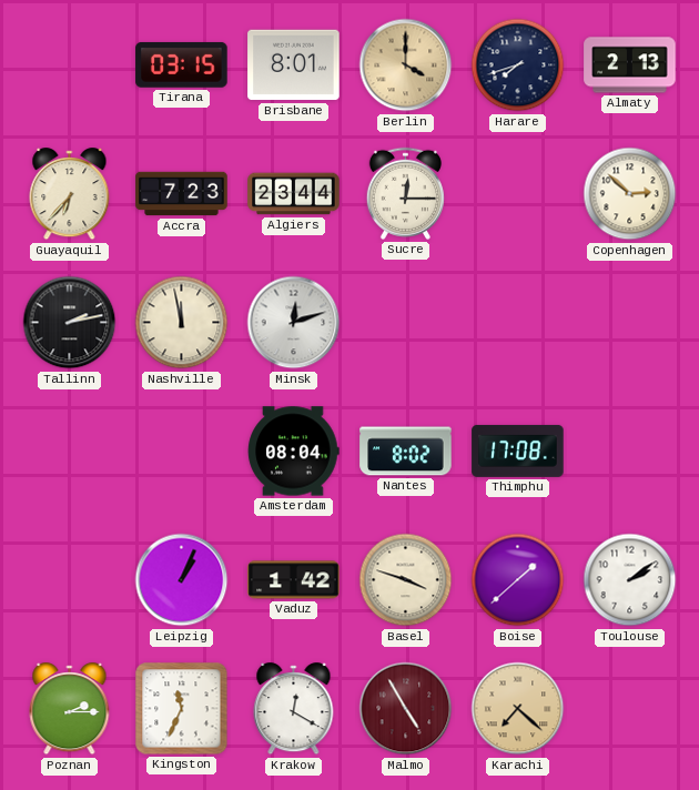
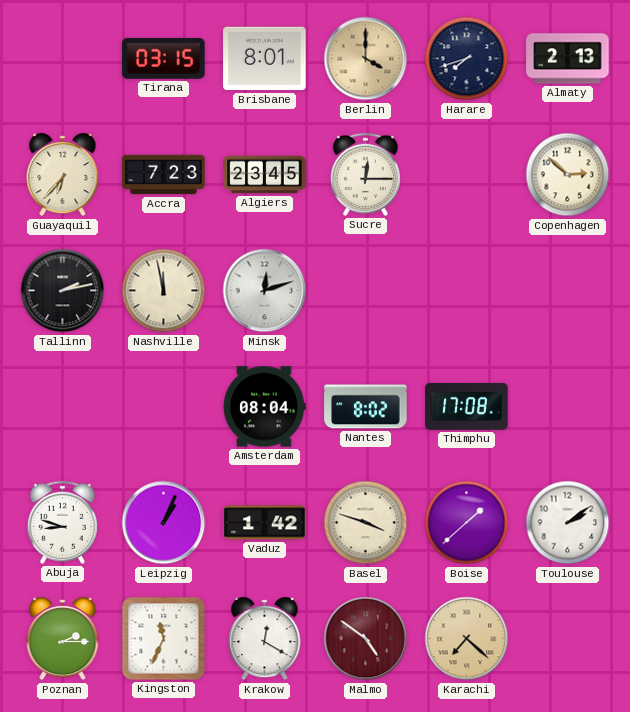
Algiers: 23:44 -> 23:45 (265, 175)
Abuja: none -> 8:48 (62, 522)
Malmo: 4:55 -> 4:51 (366, 639)
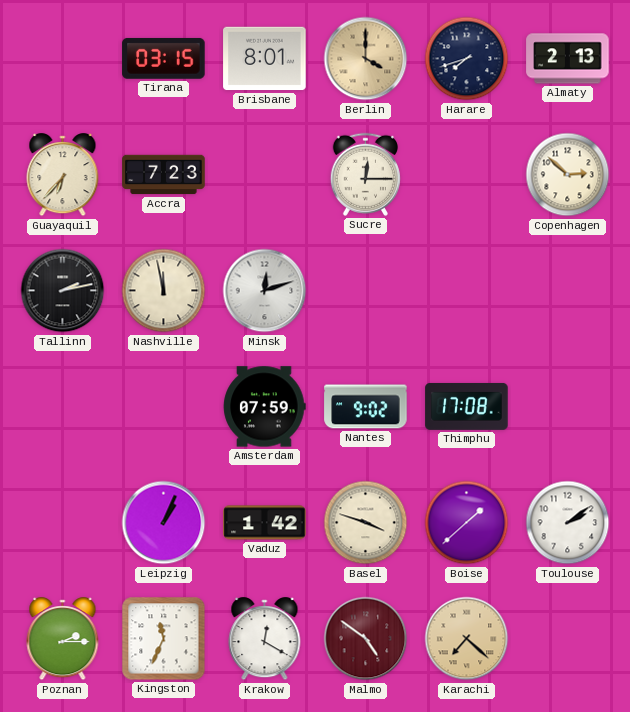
Algiers: 23:45 -> none (265, 175)
Amsterdam: 08:04 -> 07:59 (265, 407)
Nantes: 8:02 -> 9:02 (366, 407)
Abuja: 8:48 -> none (62, 522)
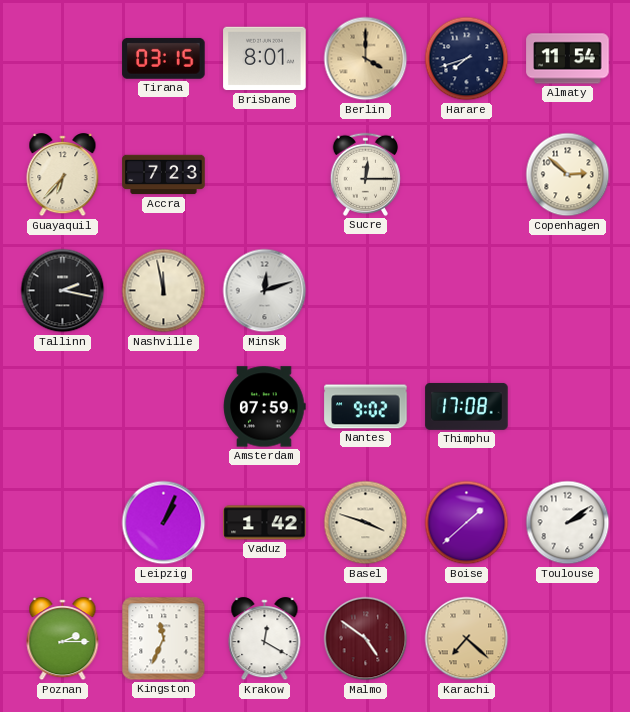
Almaty: 2:13 -> 11:54 (568, 59)
Tallinn: 2:13 -> 2:17 (63, 291)
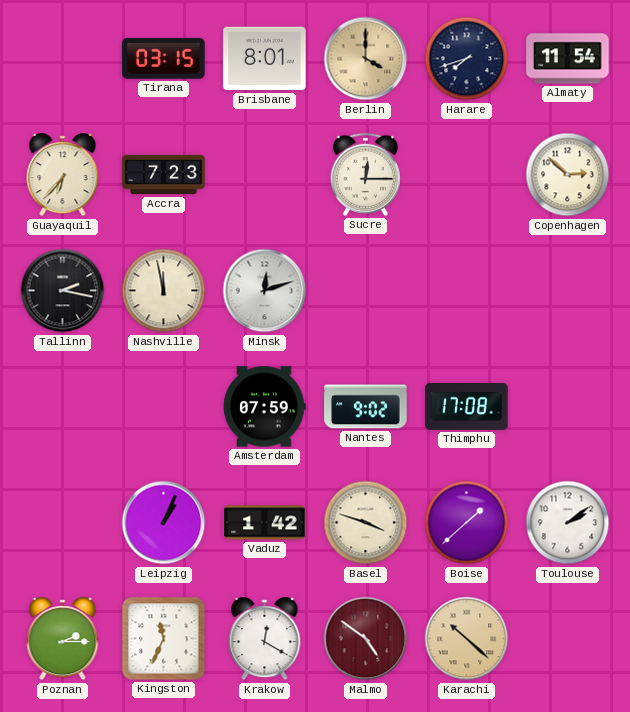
Karachi: 7:22 -> 10:22 (467, 639)
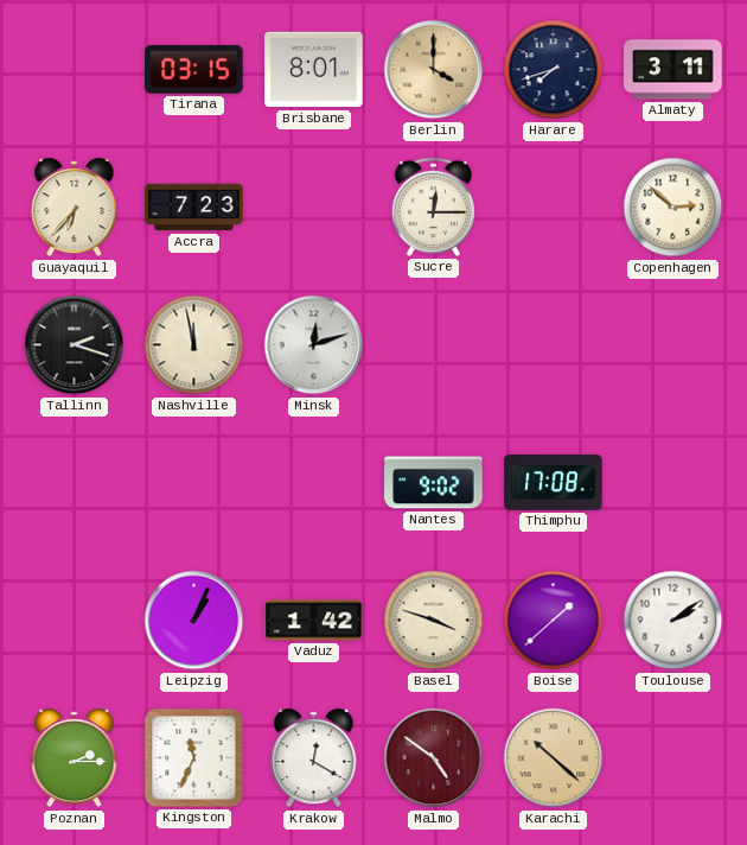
Almaty: 11:54 -> 3:11 (673, 70)
Tallinn: 2:17 -> 2:18 (75, 345)
Amsterdam: 07:59 -> none (265, 407)
